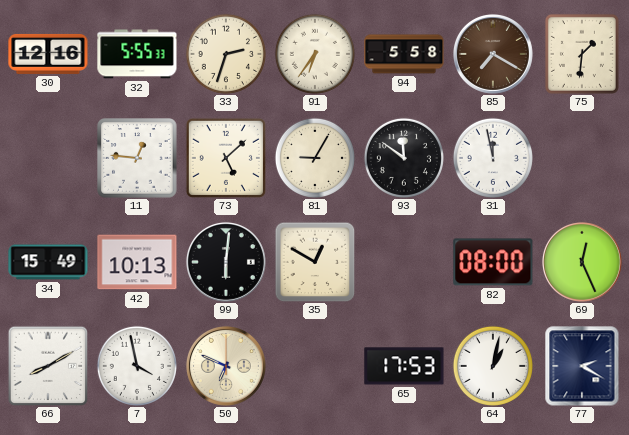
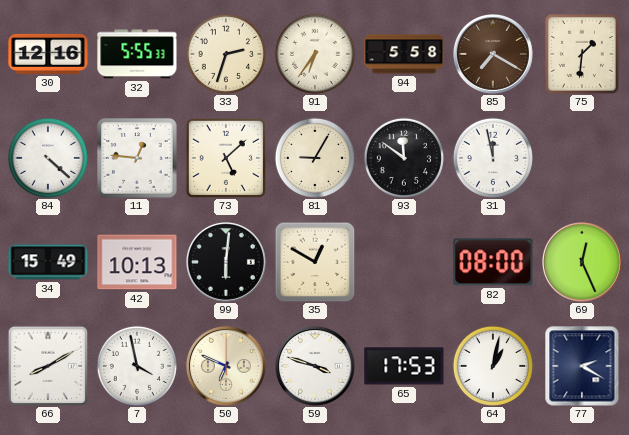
84: none -> 4:22 (48, 158)
59: none -> 3:48 (315, 366)
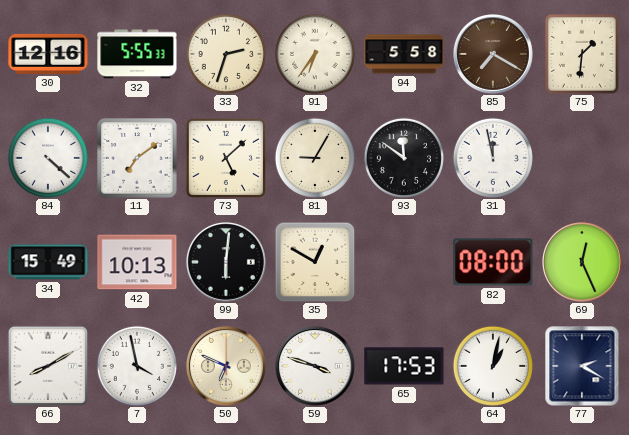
11: 12:46 -> 7:09 (137, 158)
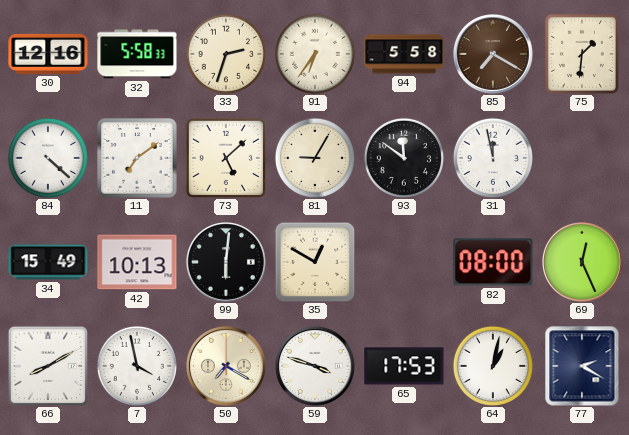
32: 5:55 -> 5:58 (137, 54)
50: 6:49 -> 7:20 (226, 366)
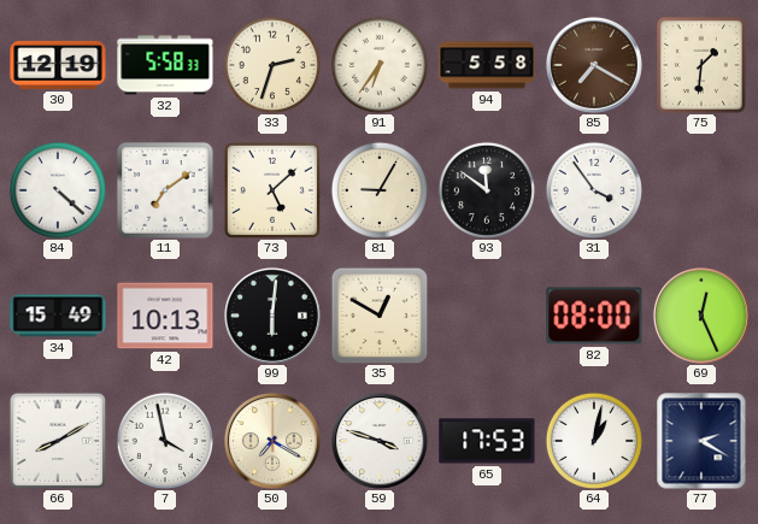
30: 12:16 -> 12:19 (58, 65)
31: 11:58 -> 3:54 (594, 190)
